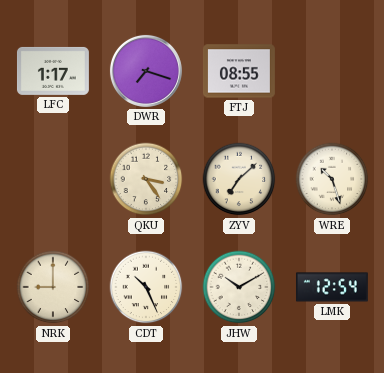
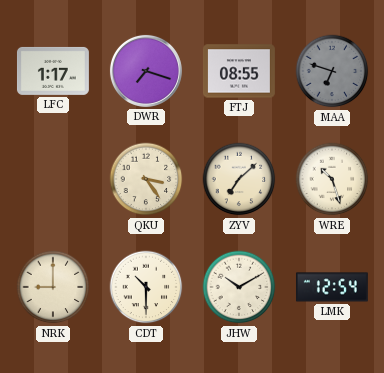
MAA: none -> 6:48 (332, 71)
CDT: 10:26 -> 10:30 (146, 287)
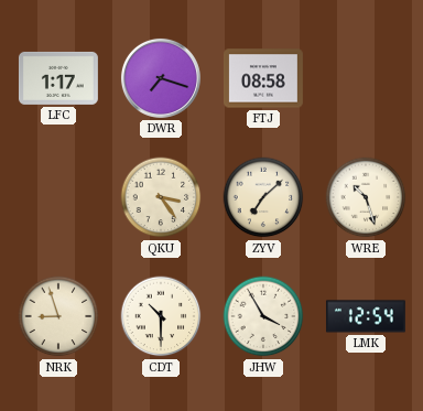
FTJ: 08:55 -> 08:58 (263, 78)
MAA: 6:48 -> none (332, 71)
NRK: 9:00 -> 8:57 (58, 316)
JHW: 10:10 -> 3:55 (263, 316)
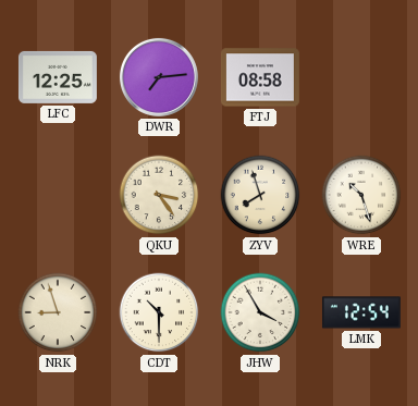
LFC: 1:17 -> 12:25 (58, 77)
DWR: 7:18 -> 7:14 (159, 77)
ZYV: 7:08 -> 7:57 (260, 195)
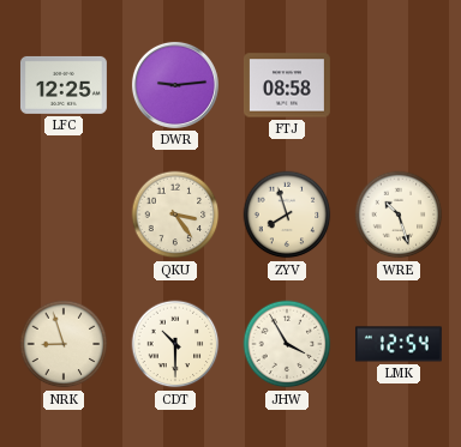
DWR: 7:14 -> 9:14 (175, 85)
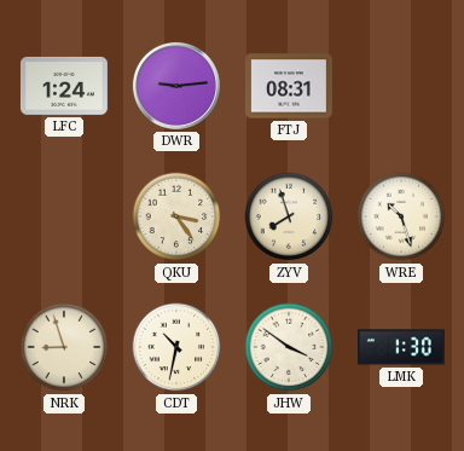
LFC: 12:25 -> 1:24 (64, 86)
FTJ: 08:58 -> 08:31 (289, 86)
CDT: 10:30 -> 10:32 (176, 347)
JHW: 3:55 -> 3:51 (289, 347)
LMK: 12:54 -> 1:30 (401, 347)
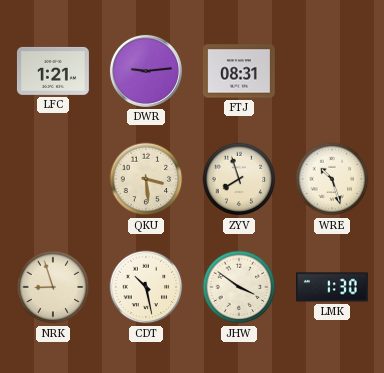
LFC: 1:24 -> 1:21 (53, 71)
QKU: 3:24 -> 3:29 (146, 179)
CDT: 10:32 -> 10:28 (146, 287)
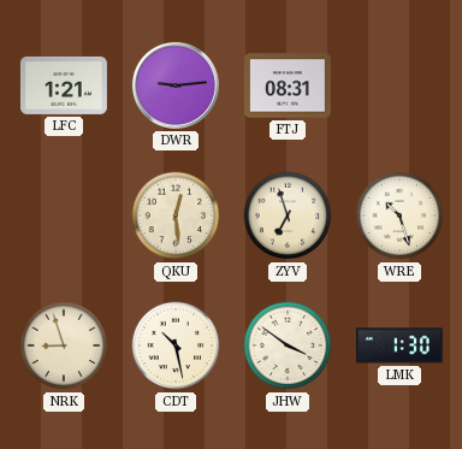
QKU: 3:29 -> 12:29 (176, 215)
ZYV: 7:57 -> 6:57 (288, 215)
